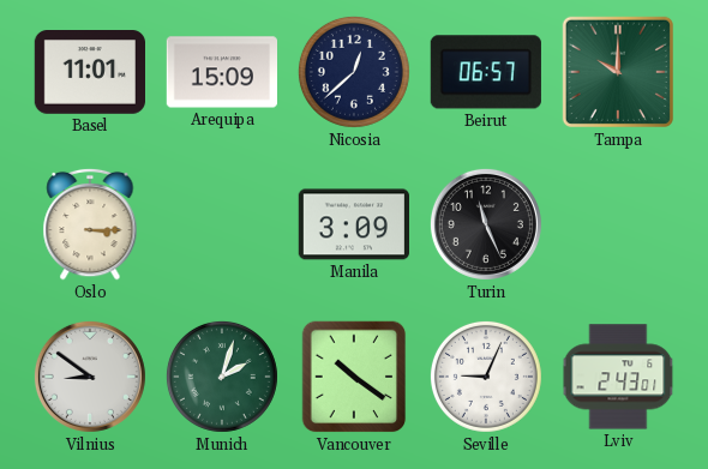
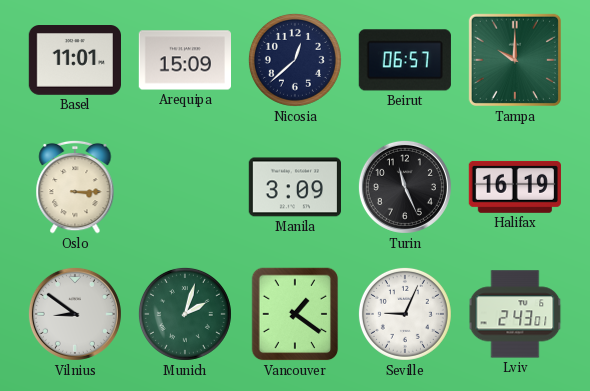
Halifax: none -> 16:19 (514, 187)
Vancouver: 10:21 -> 1:21 (295, 314)
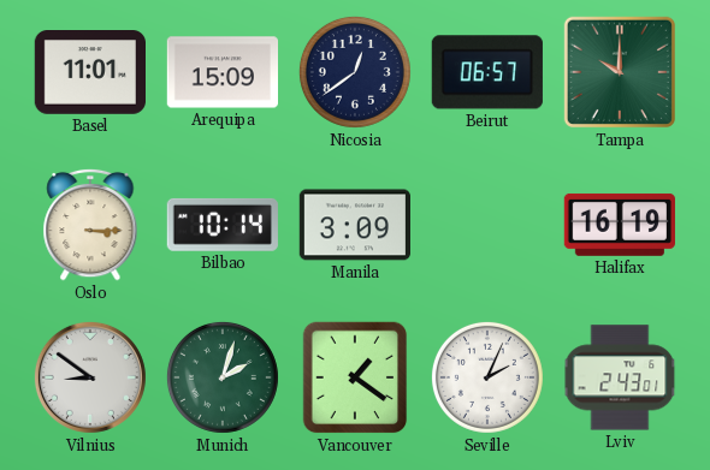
Nicosia: 12:38 -> 12:39 (355, 72)
Bilbao: none -> 10:14 (223, 225)
Turin: 11:26 -> none (405, 187)
Seville: 9:04 -> 2:04 (487, 377)
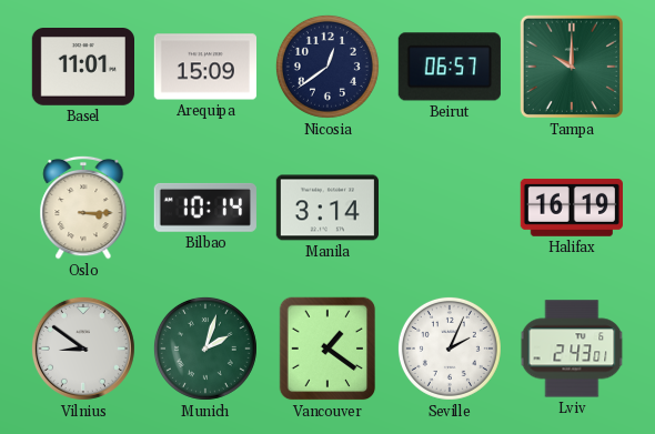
Manila: 3:09 -> 3:14 (326, 208)
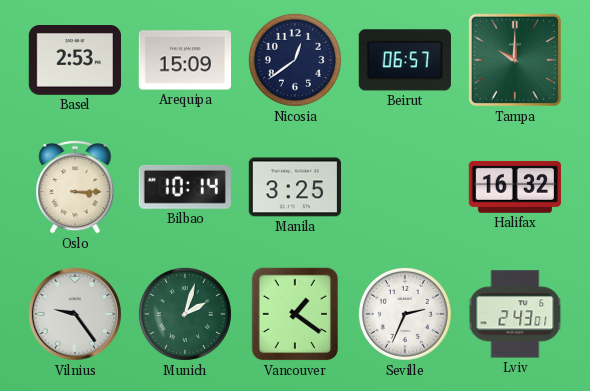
Basel: 11:01 -> 2:53 (74, 61)
Manila: 3:14 -> 3:25 (294, 187)
Halifax: 16:19 -> 16:32 (514, 187)
Vilnius: 8:51 -> 9:24 (75, 314)
Seville: 2:04 -> 2:34 (405, 314)
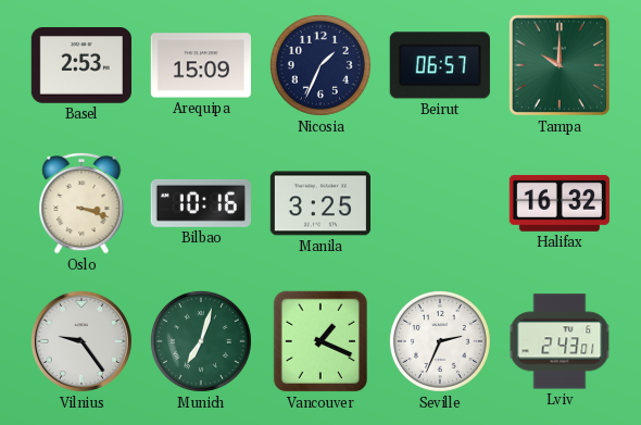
Nicosia: 12:39 -> 1:34 (320, 65)
Oslo: 3:15 -> 3:18 (81, 203)
Bilbao: 10:14 -> 10:16 (201, 203)
Munich: 2:03 -> 7:03 (201, 341)
Vancouver: 1:21 -> 1:19 (320, 341)
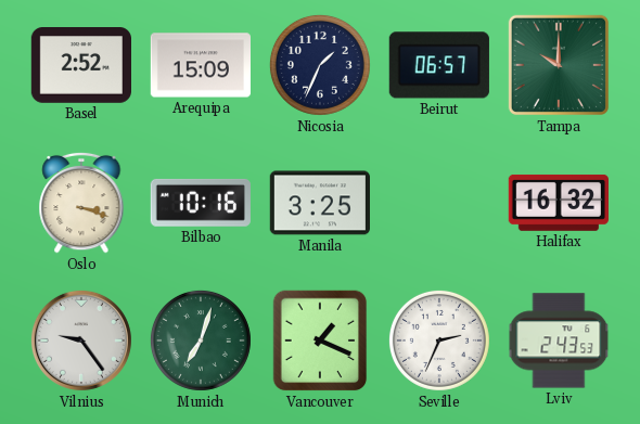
Basel: 2:53 -> 2:52 (80, 66)
Lviv: 2:43:01 -> 2:43:53 (559, 341)
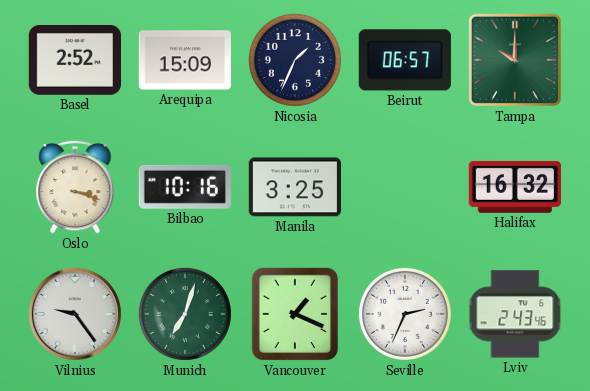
Lviv: 2:43:53 -> 2:43:46 (515, 314)
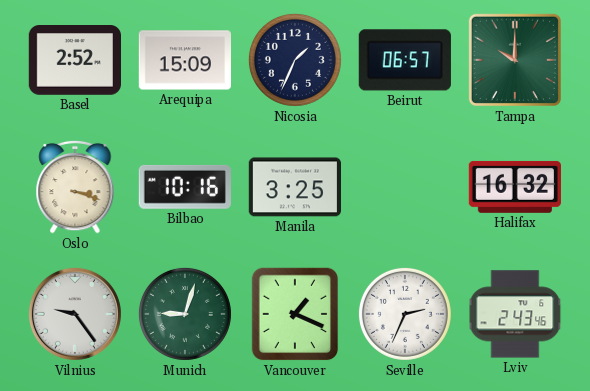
Munich: 7:03 -> 9:03 (185, 314)
